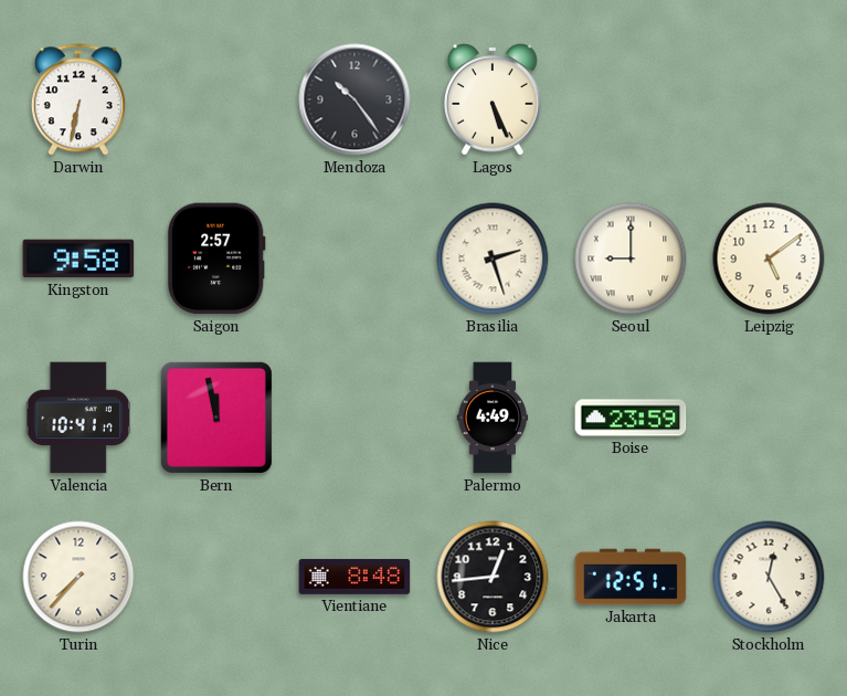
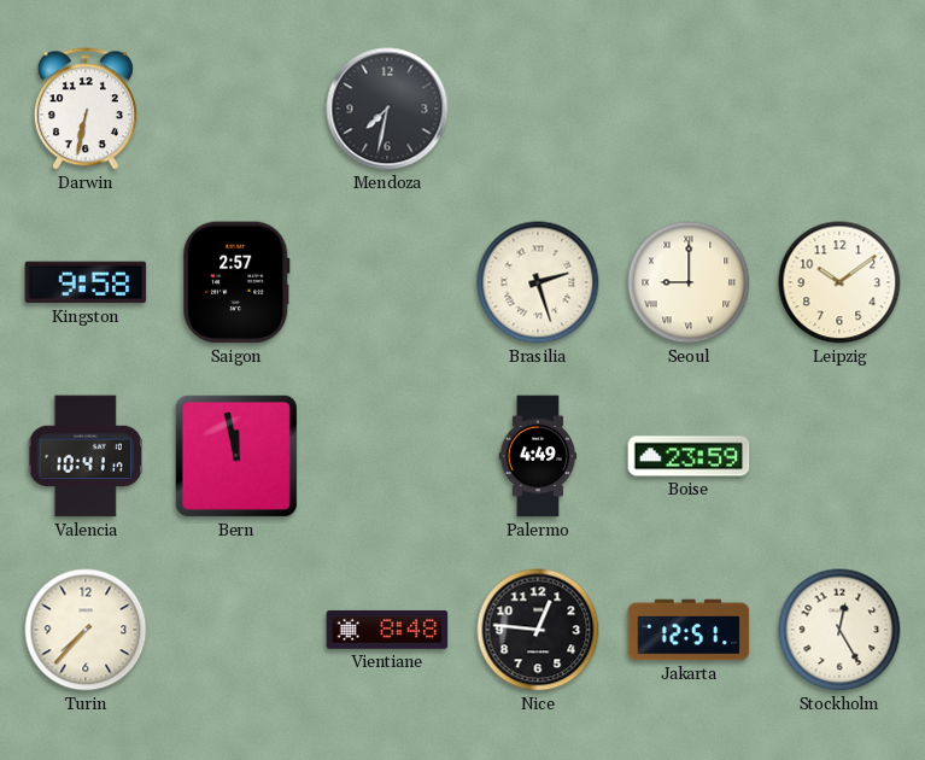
Mendoza: 10:24 -> 7:32 (387, 109)
Lagos: 5:26 -> none (494, 99)
Leipzig: 5:09 -> 10:09 (839, 282)
Nice: 12:44 -> 12:46 (538, 630)
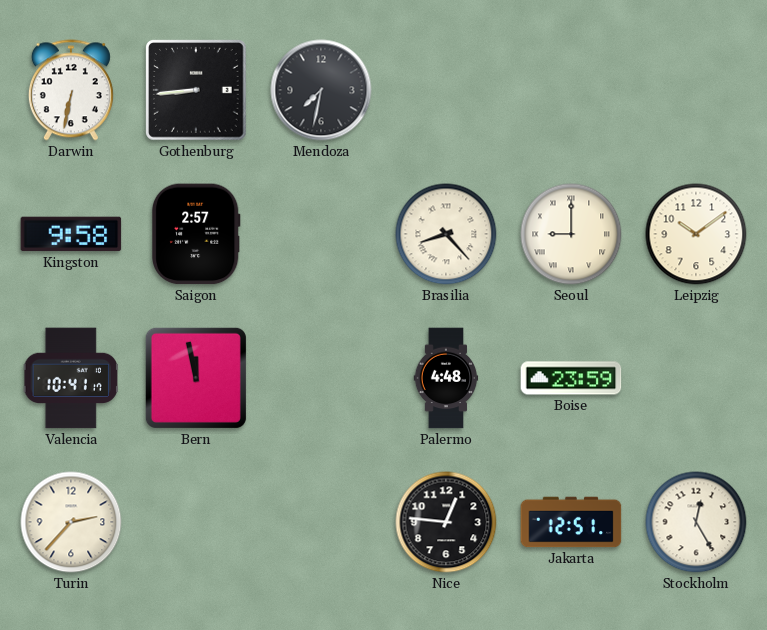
Gothenburg: none -> 8:44 (196, 90)
Brasilia: 2:27 -> 8:23 (446, 234)
Palermo: 4:49 -> 4:48 (446, 378)
Turin: 7:37 -> 2:37 (71, 522)
Vientiane: 8:48 -> none (387, 630)
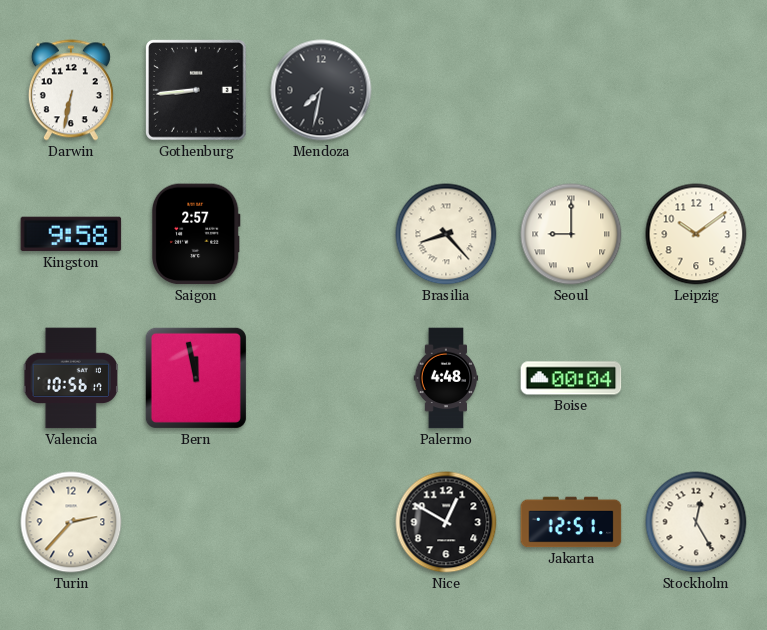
Valencia: 10:41 -> 10:56 (71, 378)
Boise: 23:59 -> 00:04 (571, 378)
Nice: 12:46 -> 12:50 (446, 522)
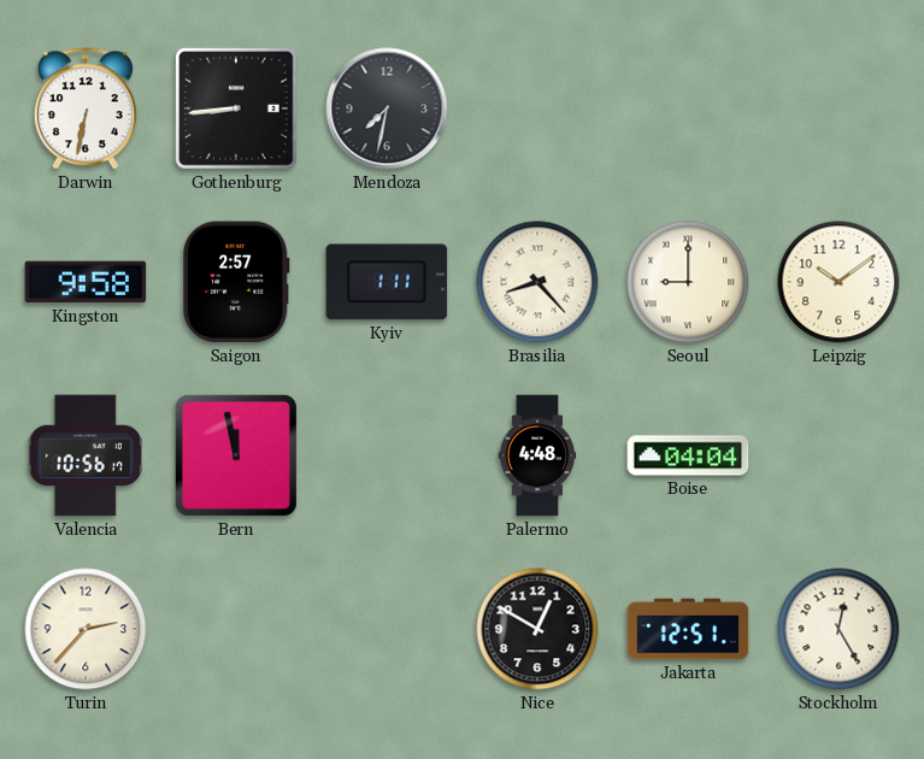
Kyiv: none -> 1:11 (387, 282)
Boise: 00:04 -> 04:04 (688, 455)
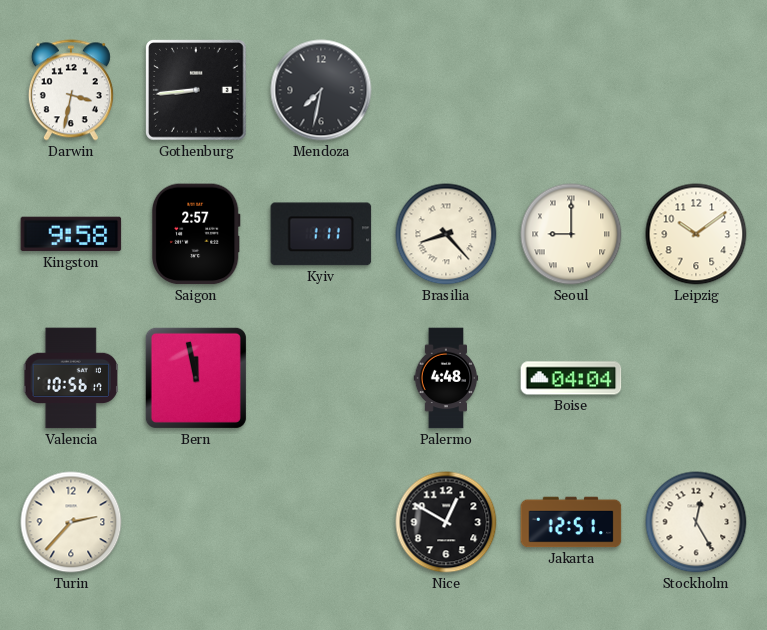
Darwin: 6:32 -> 3:32 (71, 90)
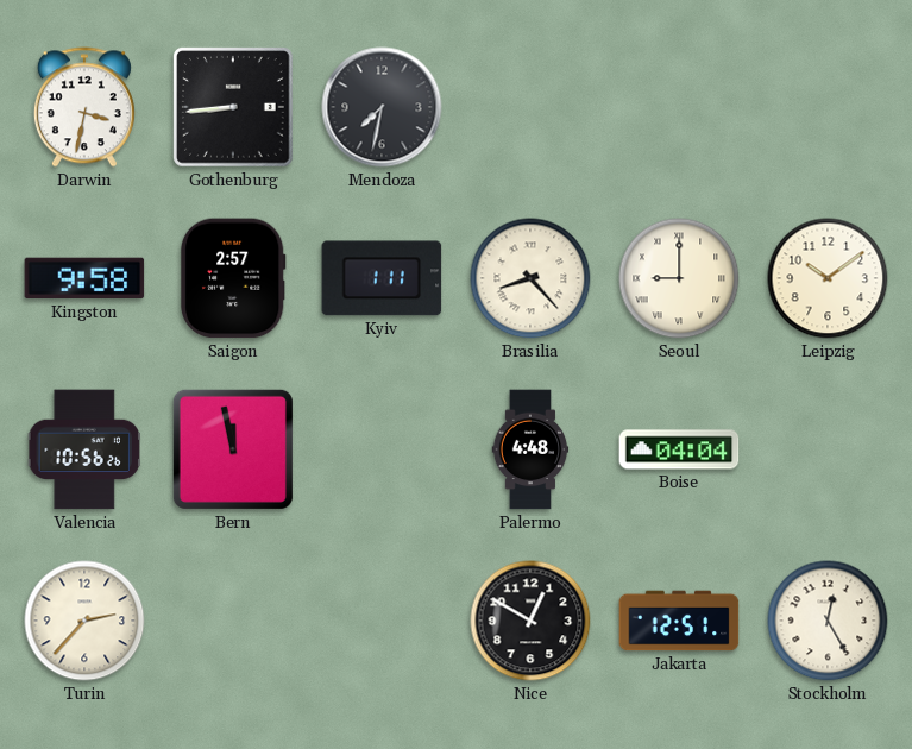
Valencia: 10:56:17 -> 10:56:26 (84, 449)
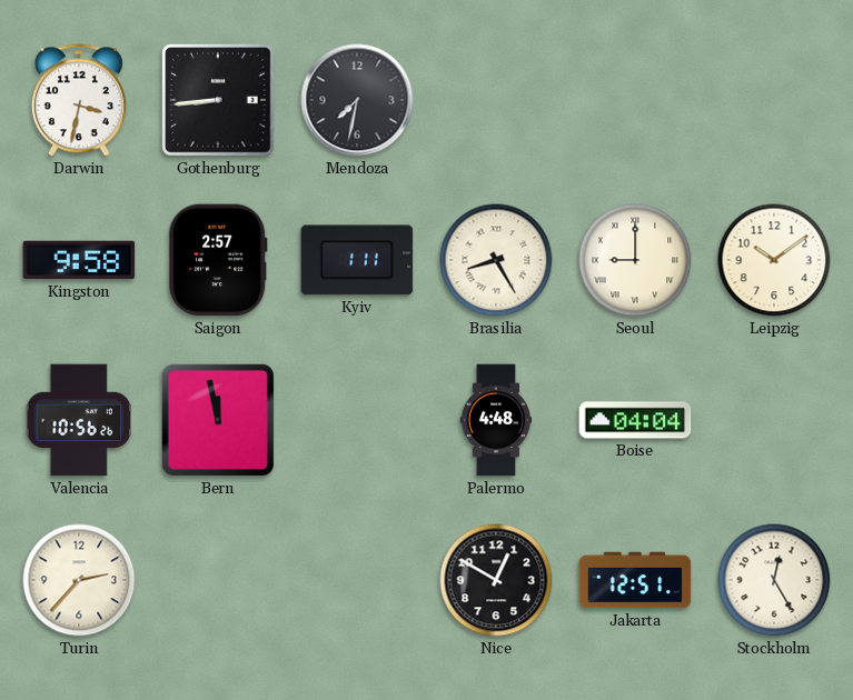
Brasilia: 8:23 -> 8:25 (496, 260)
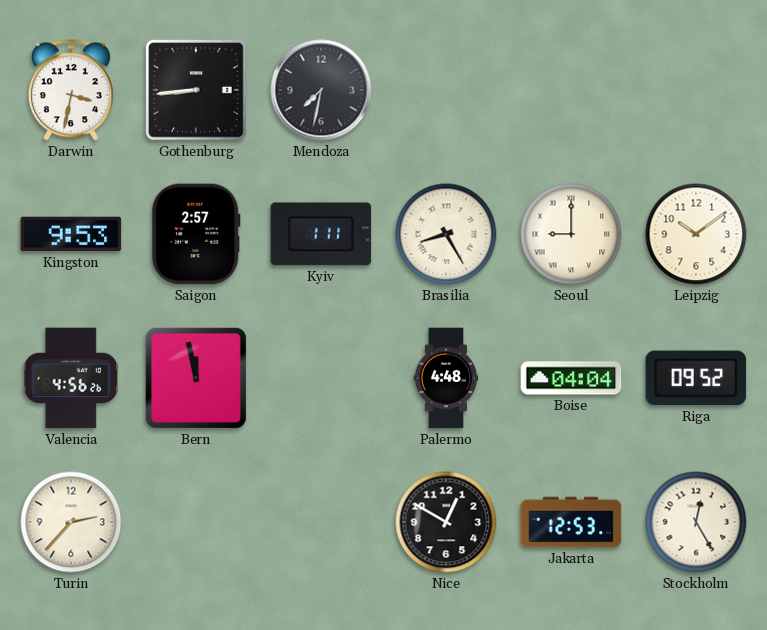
Kingston: 9:58 -> 9:53 (71, 234)
Valencia: 10:56 -> 4:56 (71, 378)
Riga: none -> 09:52 (696, 378)
Jakarta: 12:51 -> 12:53 (571, 522)
